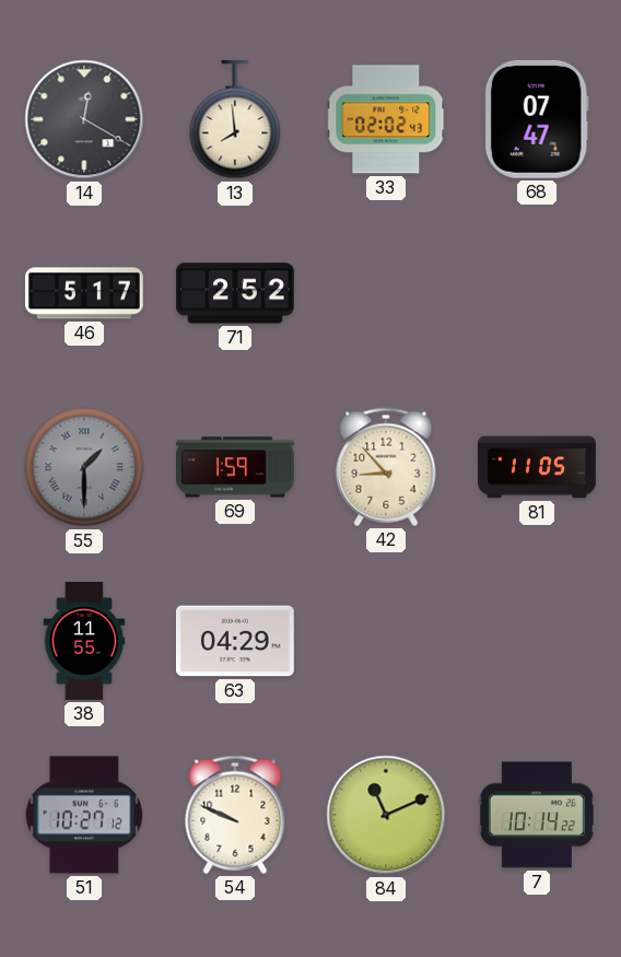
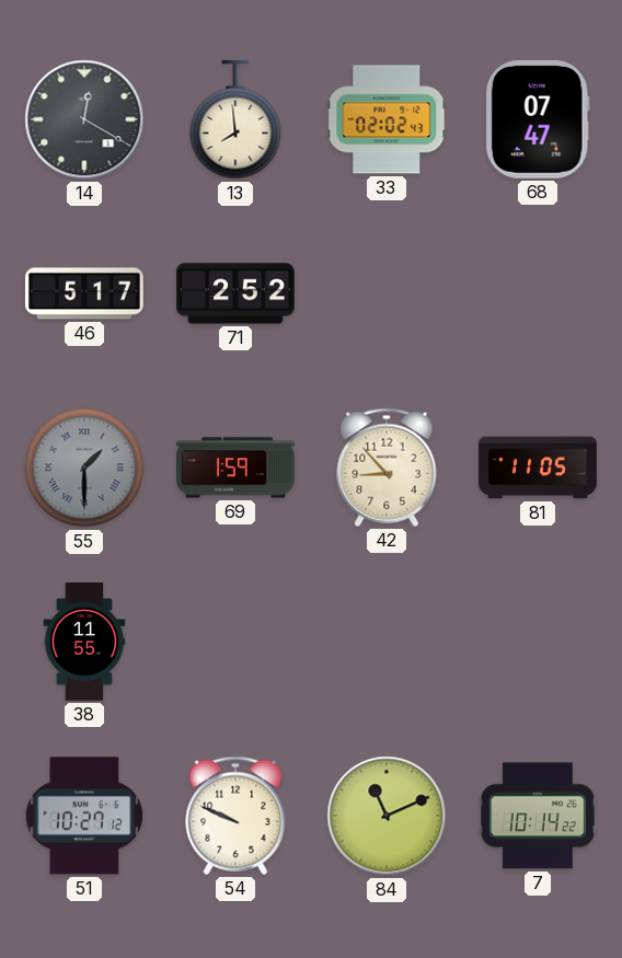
63: 04:29 -> none (235, 641)
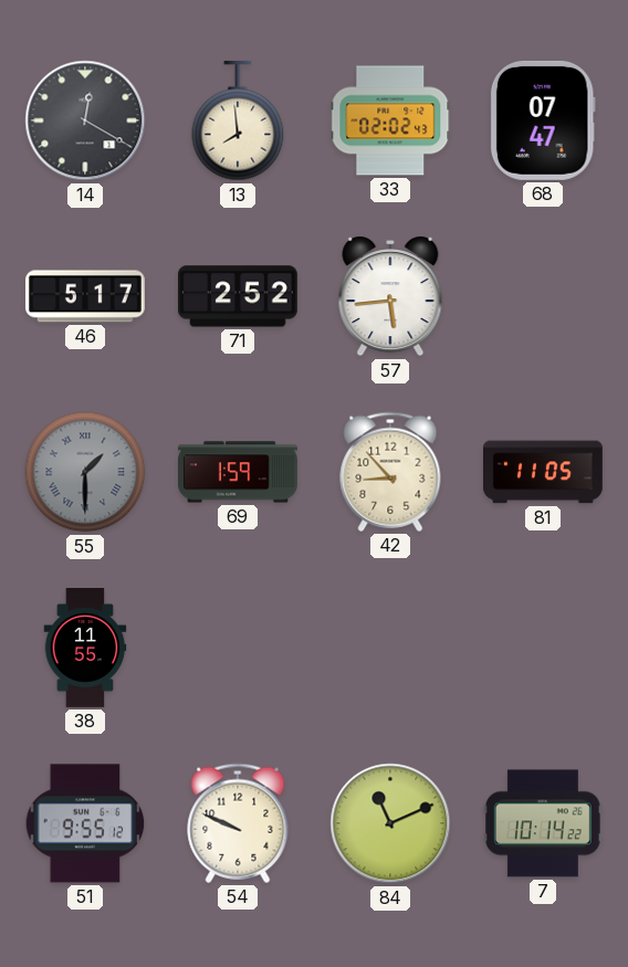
57: none -> 5:44 (390, 296)
51: 10:27 -> 9:55 (85, 823)
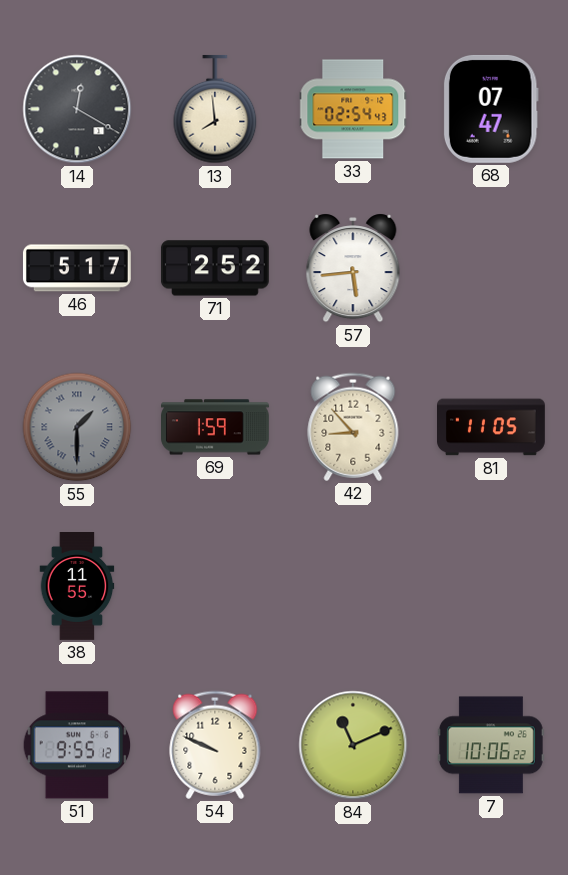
33: 02:02 -> 02:54 (353, 109)
7: 10:14 -> 10:06 (491, 745)
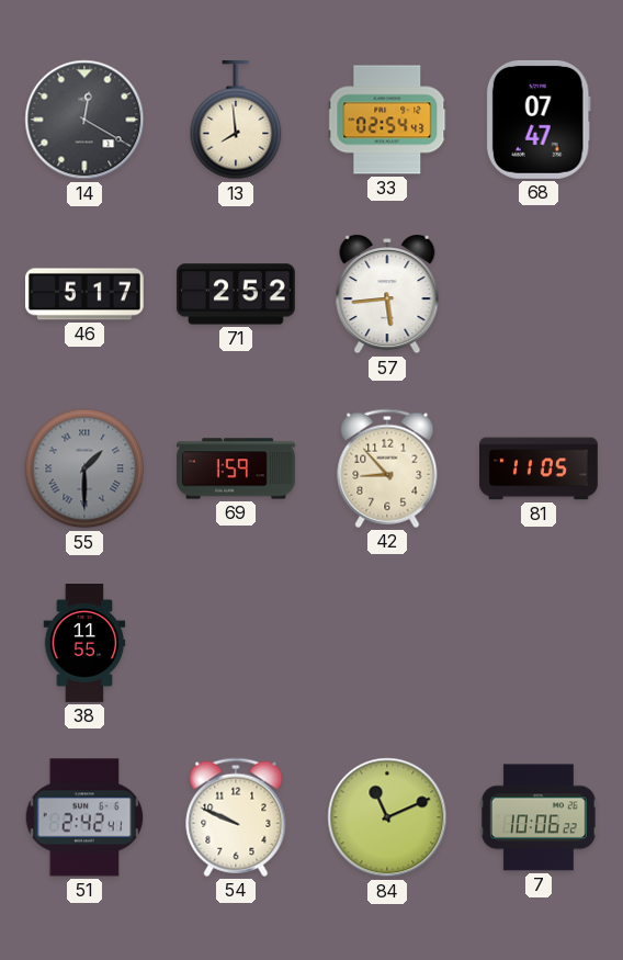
51: 9:55 -> 2:42 (84, 817)
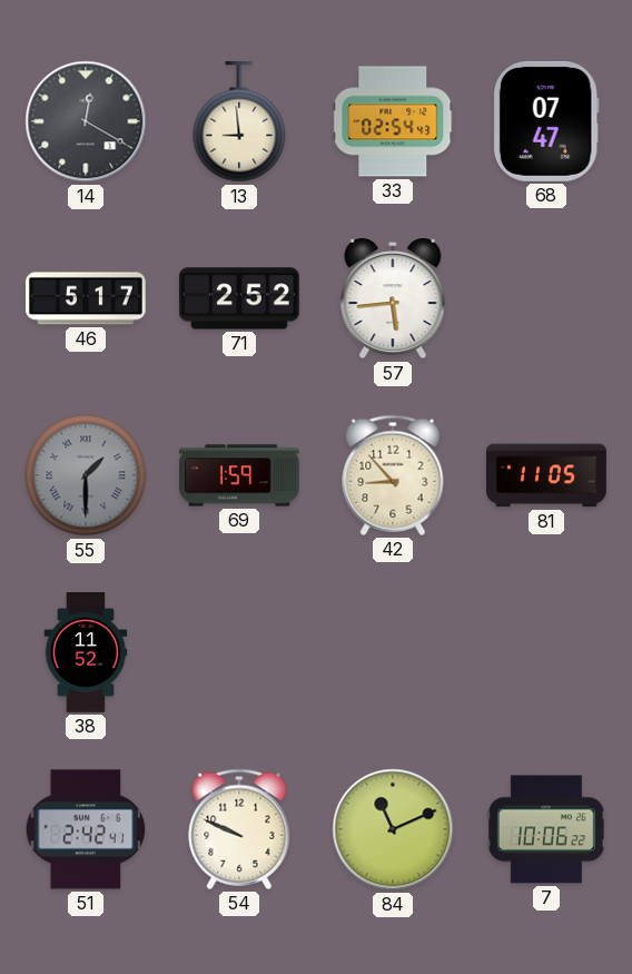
13: 7:59 -> 8:59 (239, 121)
38: 11:55 -> 11:52 (86, 653)
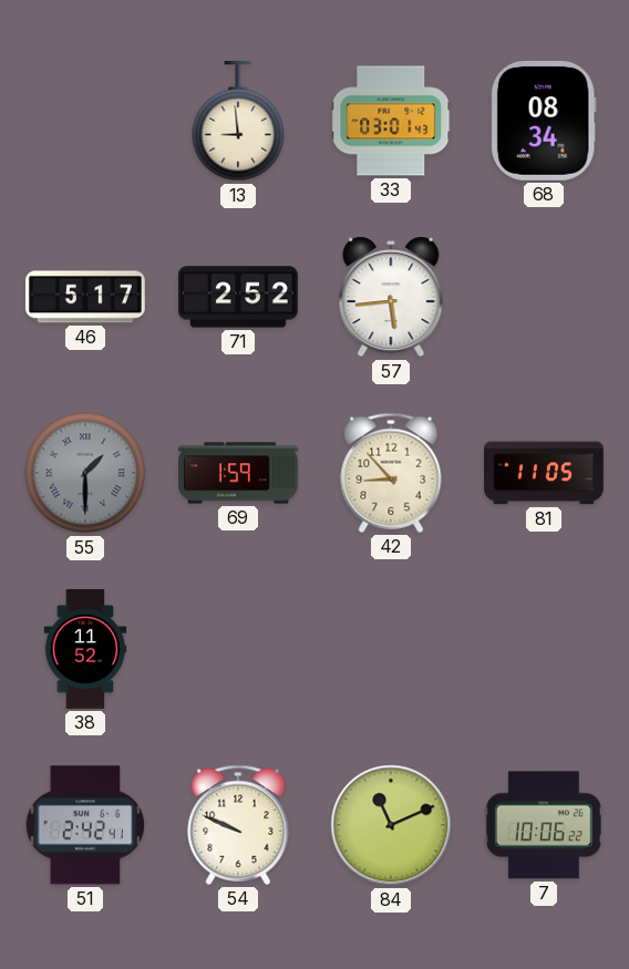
14: 12:20 -> none (86, 121)
33: 02:54 -> 03:01 (391, 121)
68: 07:47 -> 08:34 (544, 121)
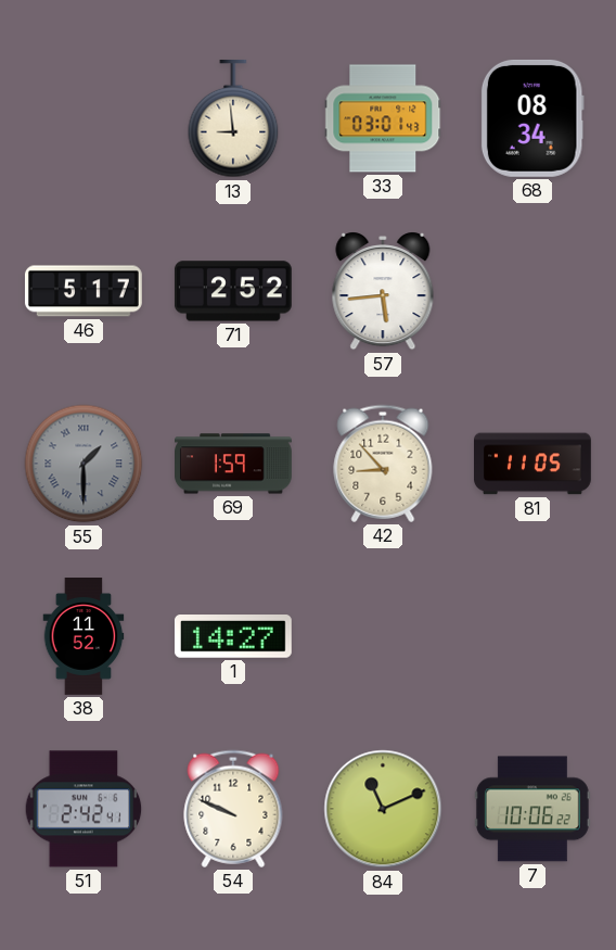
1: none -> 14:27 (233, 636)
